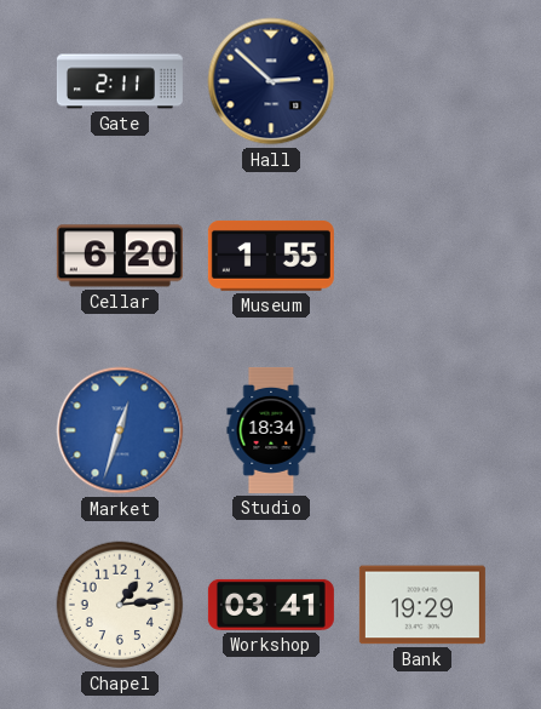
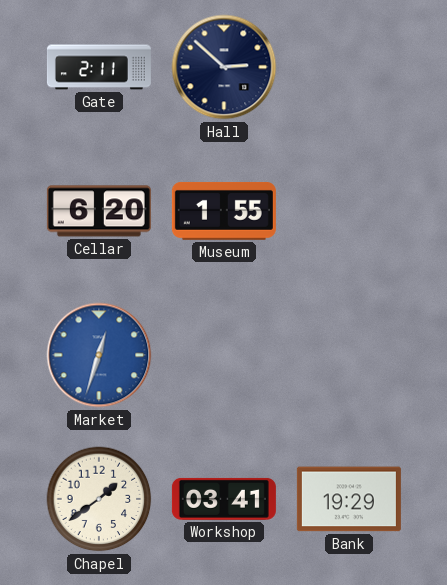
Studio: 18:34 -> none (271, 430)
Chapel: 1:14 -> 1:39 (99, 499)
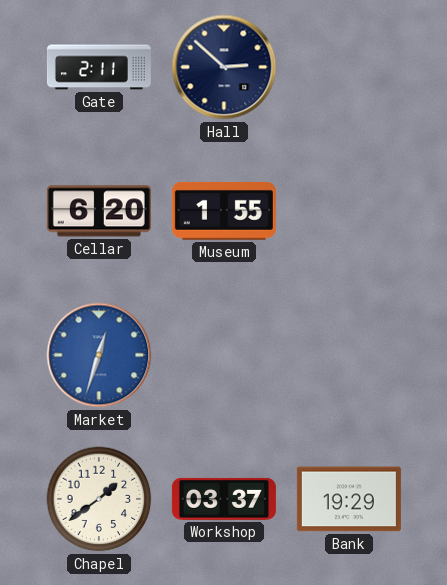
Workshop: 03:41 -> 03:37 (224, 499)
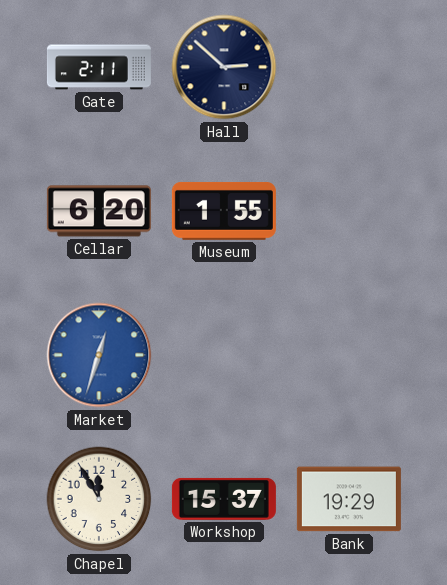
Chapel: 1:39 -> 11:55 (99, 499)
Workshop: 03:37 -> 15:37 (224, 499)
